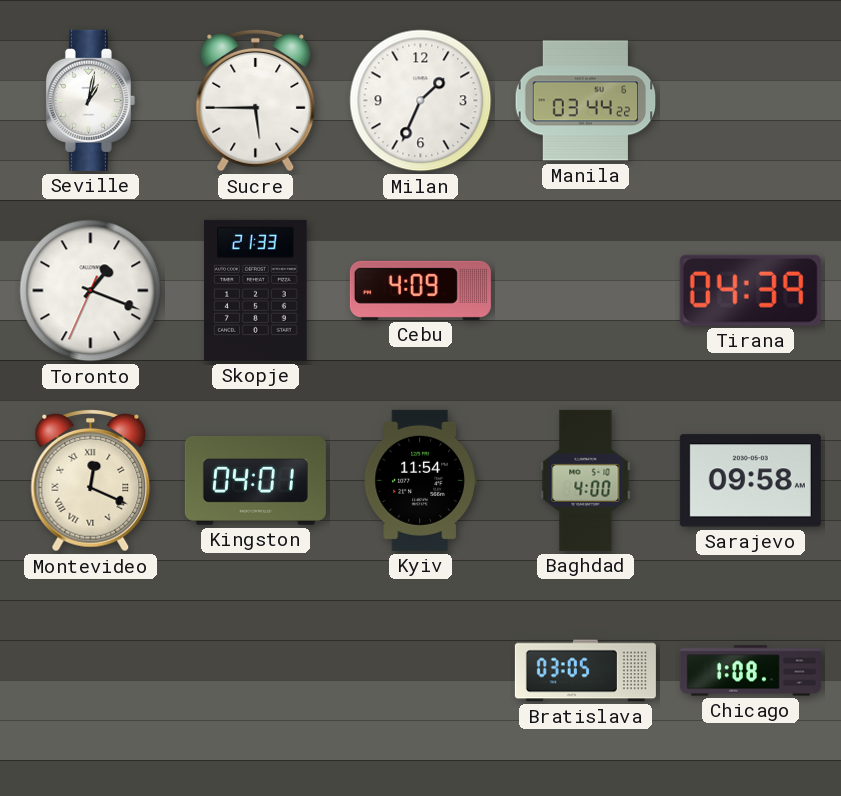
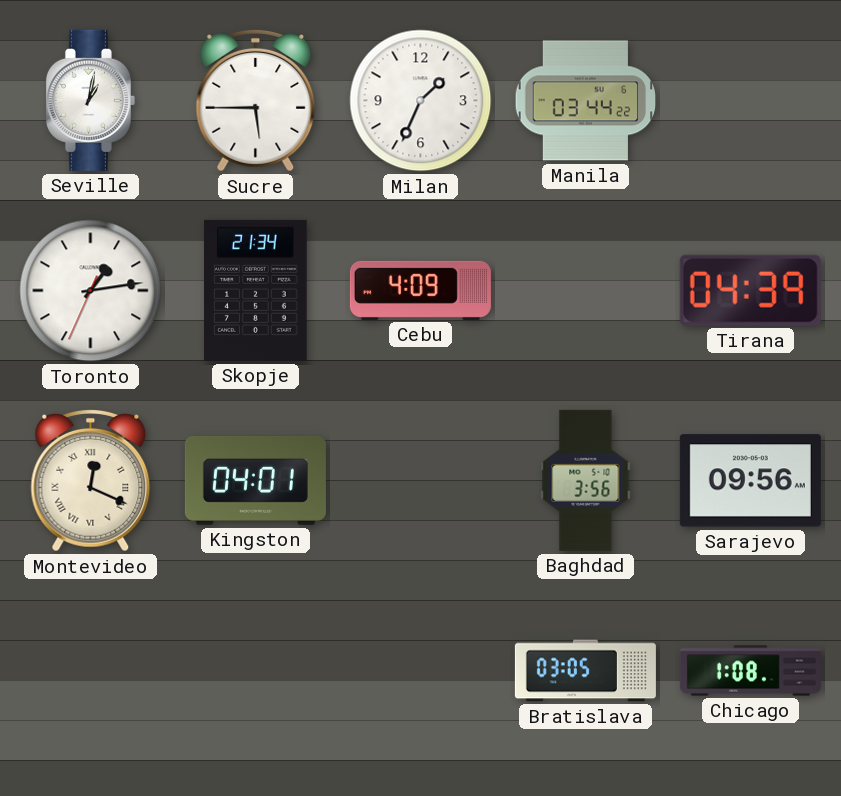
Toronto: 1:18 -> 1:13 (91, 291)
Skopje: 21:33 -> 21:34 (256, 290)
Kyiv: 11:54 -> none (420, 480)
Baghdad: 4:00 -> 3:56 (586, 480)
Sarajevo: 09:58 -> 09:56 (750, 481)
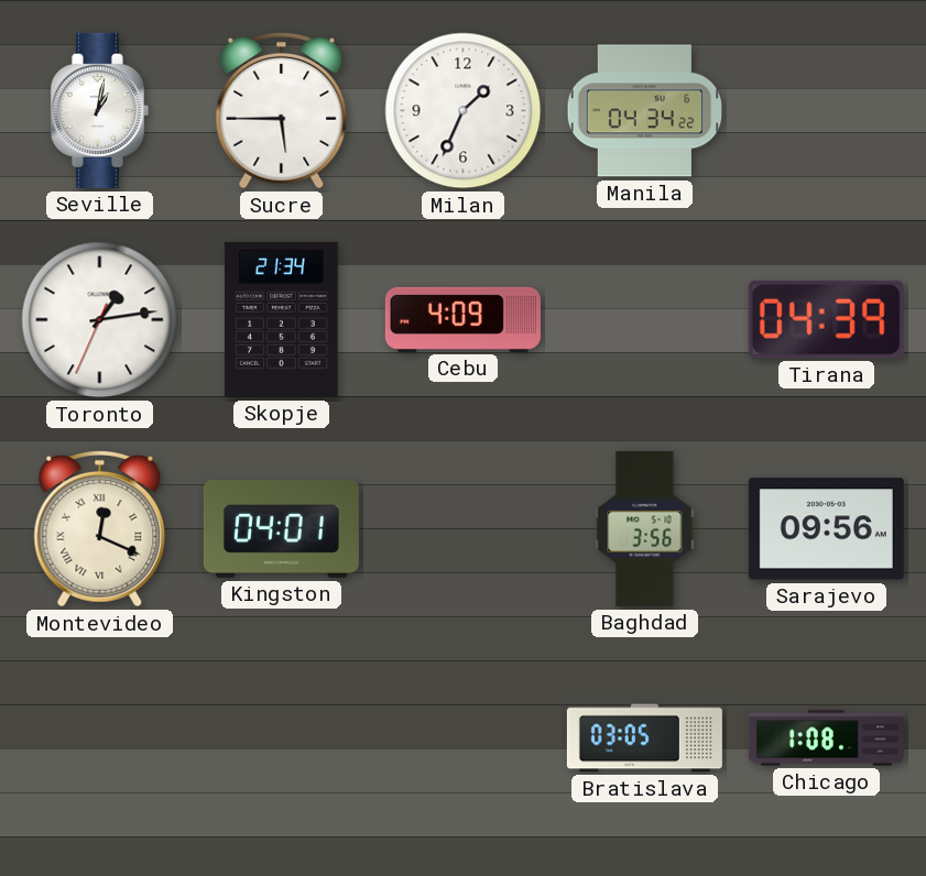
Manila: 03:44 -> 04:34 (645, 111)
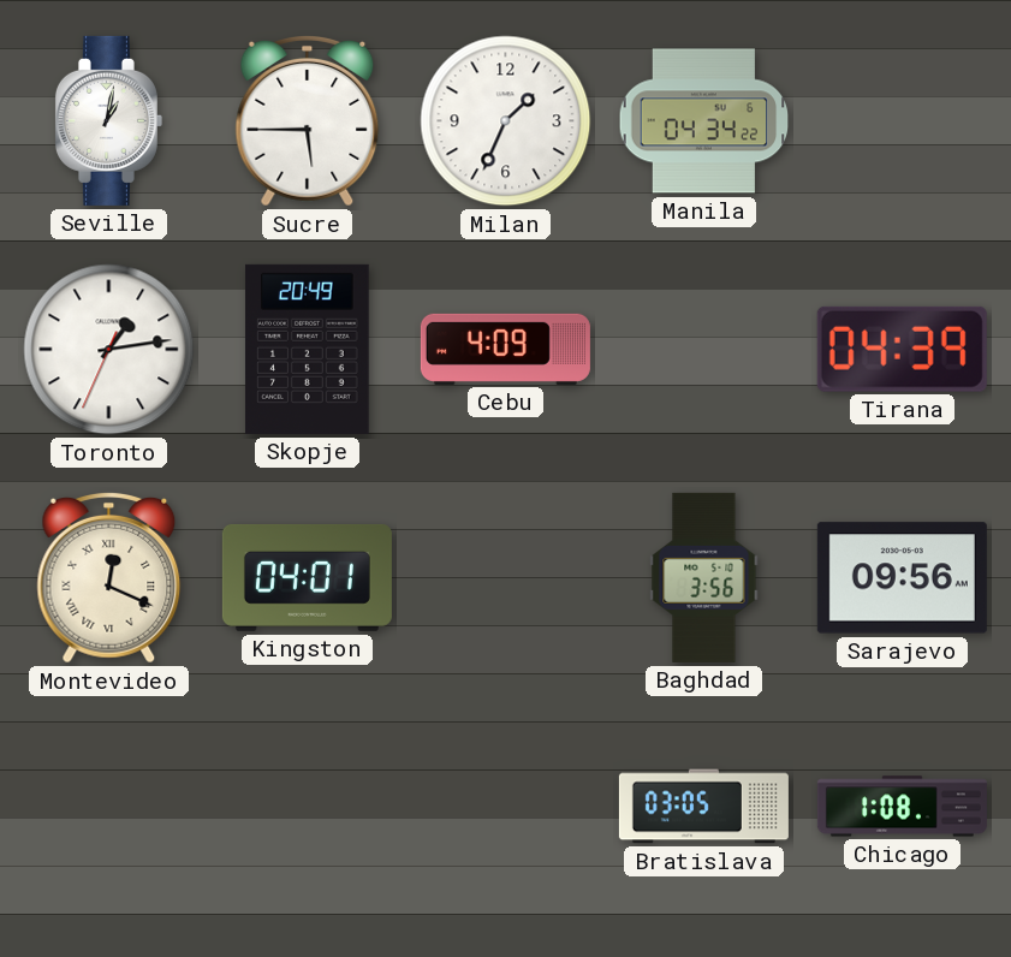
Skopje: 21:34 -> 20:49 (308, 349)
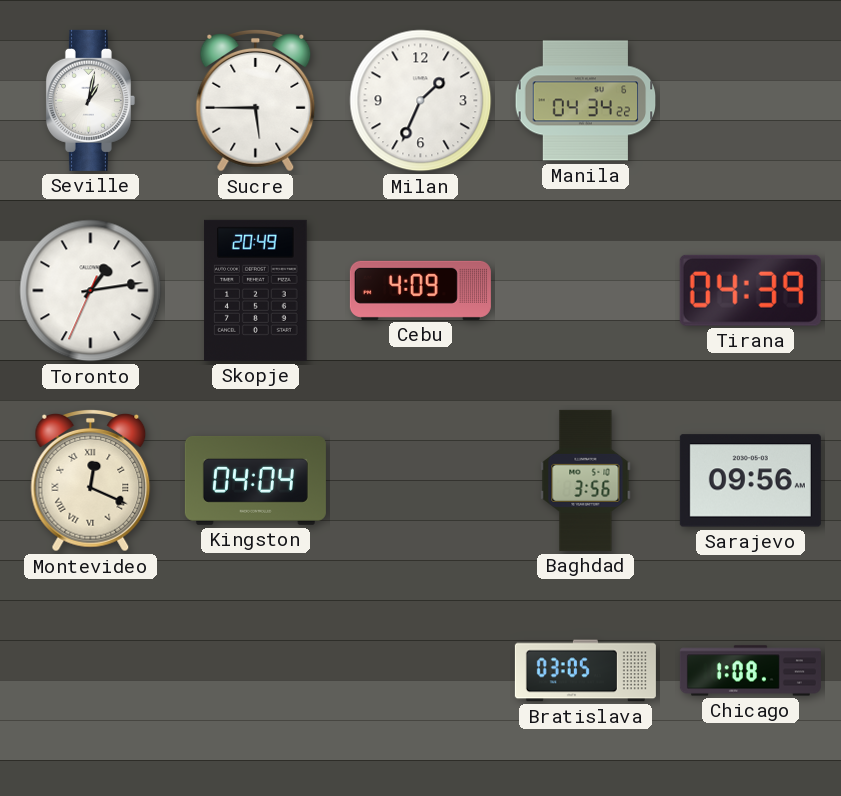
Kingston: 04:01 -> 04:04 (255, 481)
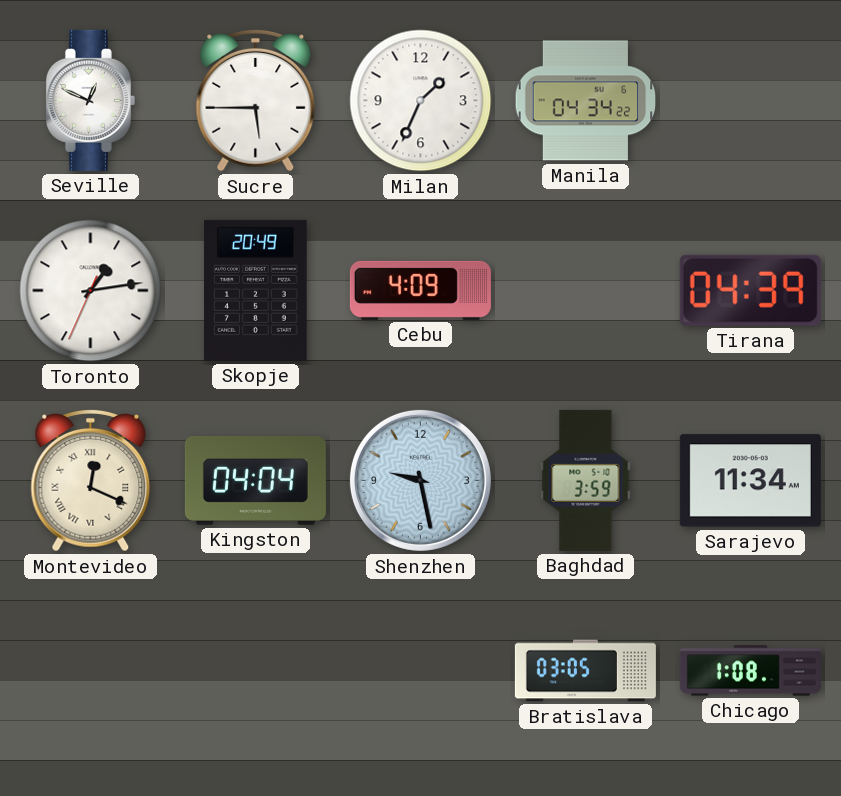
Seville: 1:02 -> 12:49 (90, 100)
Shenzhen: none -> 9:28 (420, 480)
Baghdad: 3:56 -> 3:59 (586, 480)
Sarajevo: 09:56 -> 11:34 (750, 481)
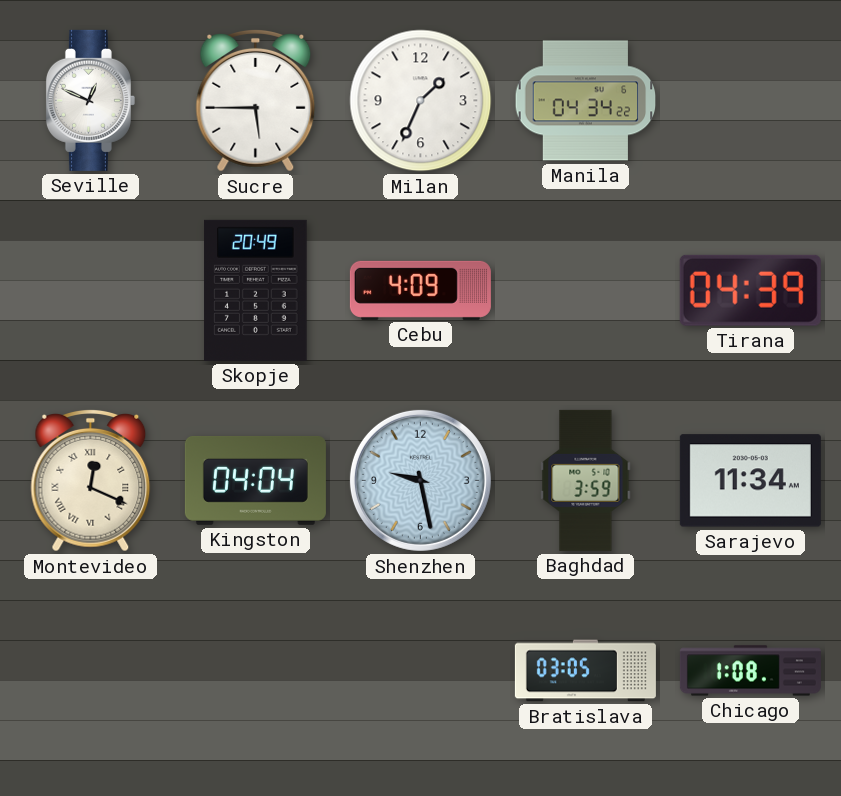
Toronto: 1:13 -> none (91, 291)
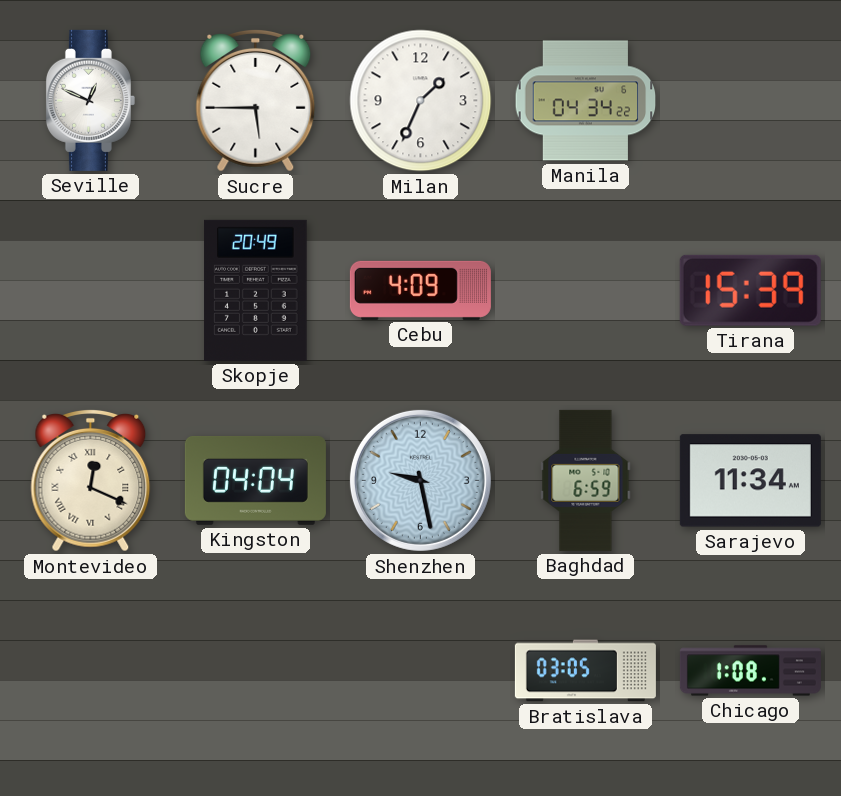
Tirana: 04:39 -> 15:39 (750, 290)
Baghdad: 3:59 -> 6:59 (586, 480)
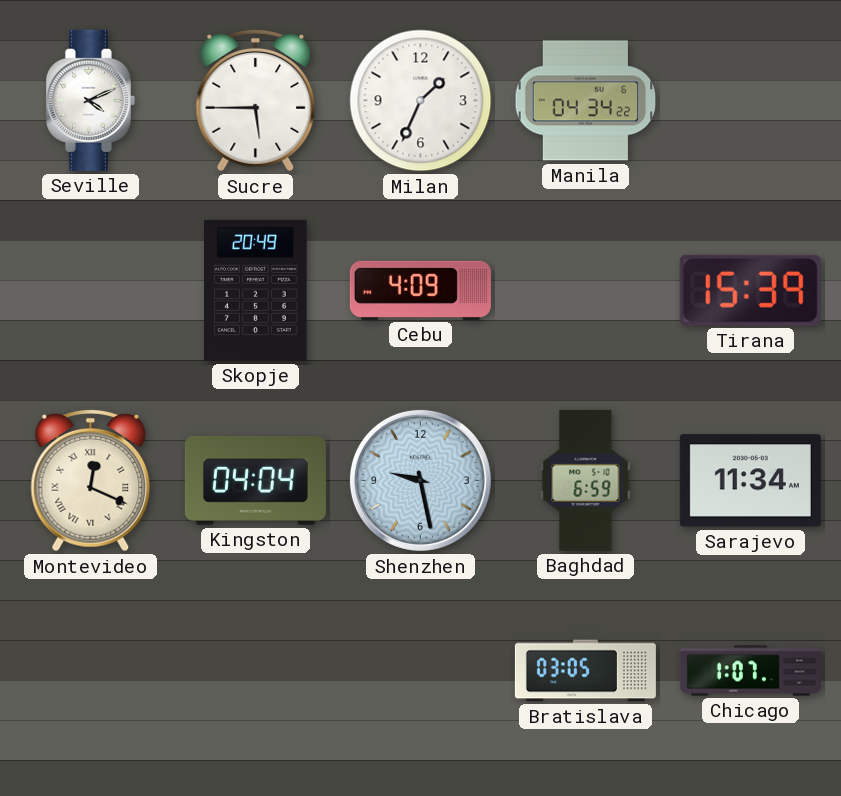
Seville: 12:49 -> 4:11 (90, 100)
Chicago: 1:08 -> 1:07 (750, 671)
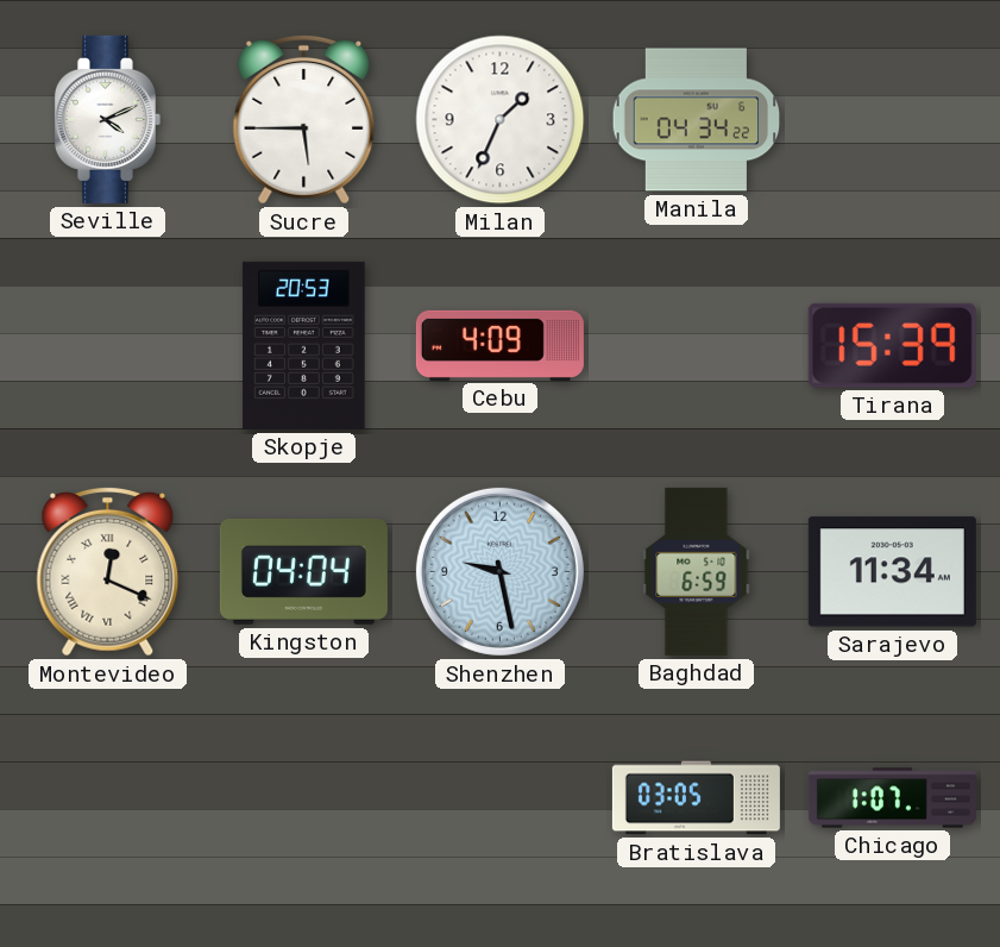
Skopje: 20:49 -> 20:53 (304, 345)
